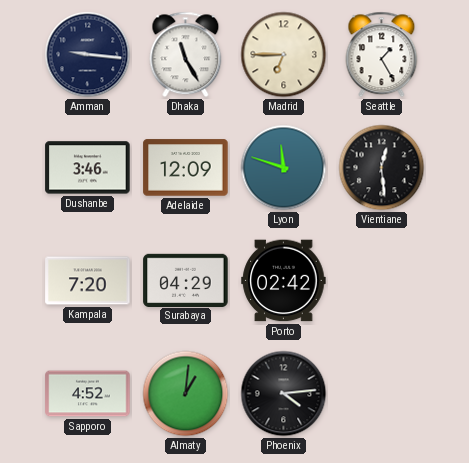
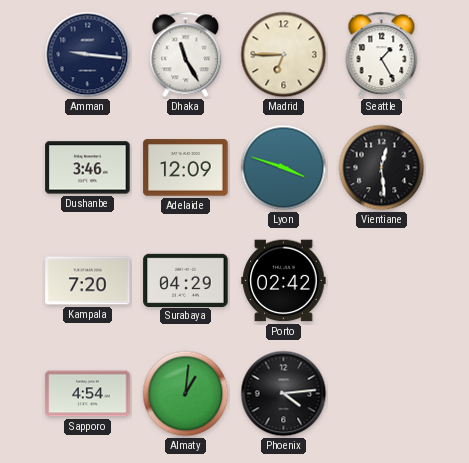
Lyon: 11:48 -> 3:48 (284, 168)
Sapporo: 4:52 -> 4:54 (88, 394)
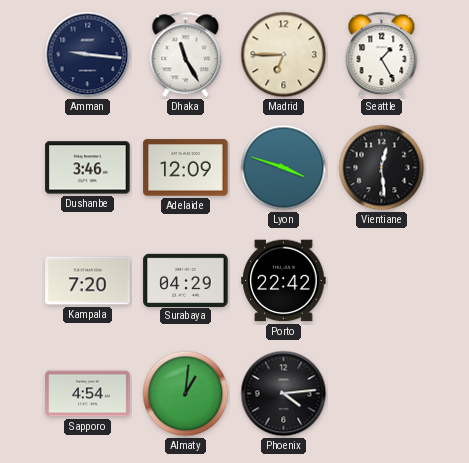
Porto: 02:42 -> 22:42 (284, 281)
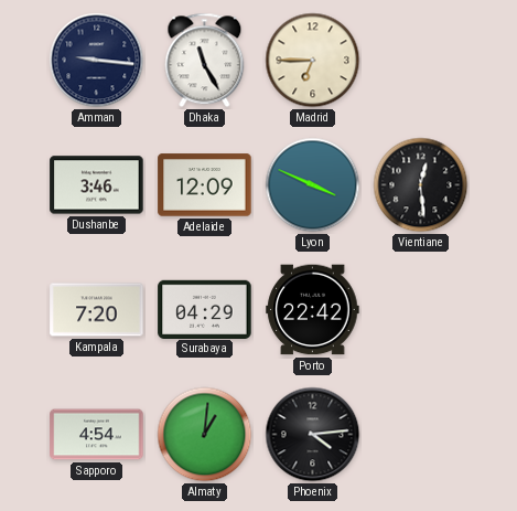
Seattle: 1:25 -> none (382, 55)
Lyon: 3:48 -> 3:49 (313, 185)
